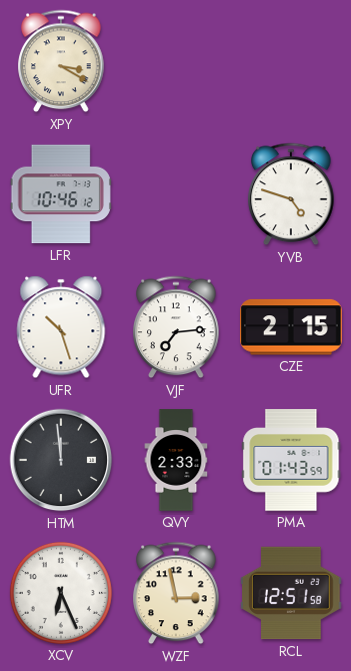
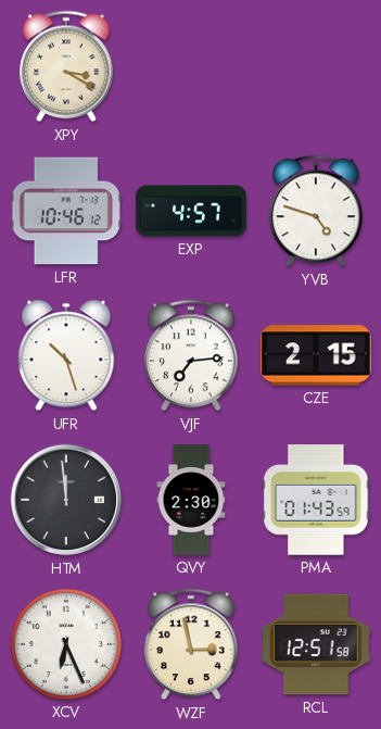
EXP: none -> 4:57 (191, 211)
QVY: 2:33 -> 2:30 (191, 500)
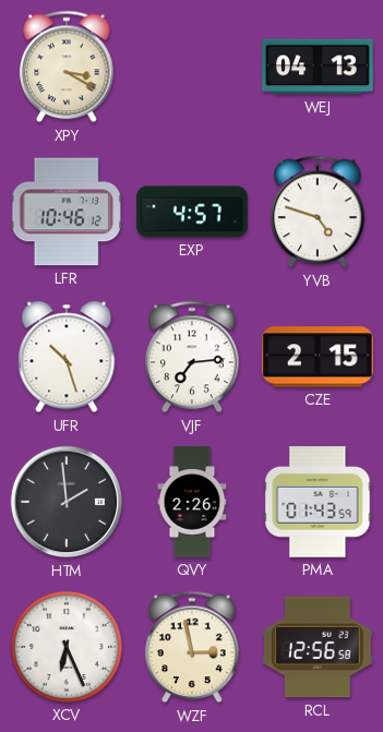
WEJ: none -> 04:13 (318, 67)
HTM: 11:59 -> 1:59 (67, 502)
QVY: 2:30 -> 2:26 (192, 502)
RCL: 12:51 -> 12:56 (318, 647)
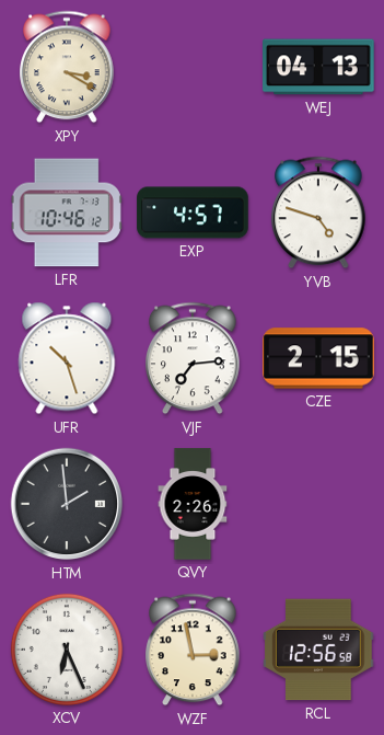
PMA: 01:43 -> none (318, 502)
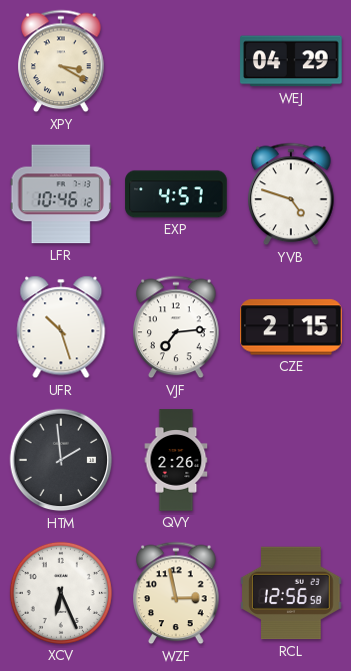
WEJ: 04:13 -> 04:29 (291, 61)
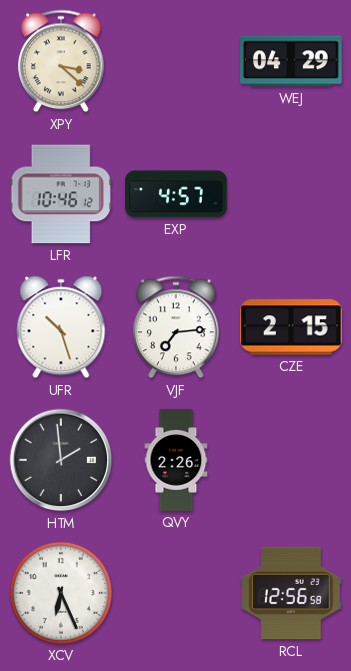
XPY: 3:20 -> 3:22 (61, 61)
YVB: 4:48 -> none (291, 194)
WZF: 2:58 -> none (176, 593)
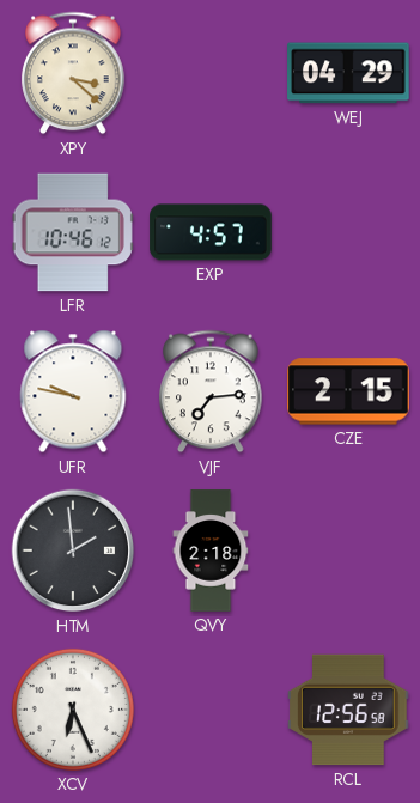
UFR: 10:27 -> 9:47 (73, 391)
QVY: 2:26 -> 2:18 (211, 550)
